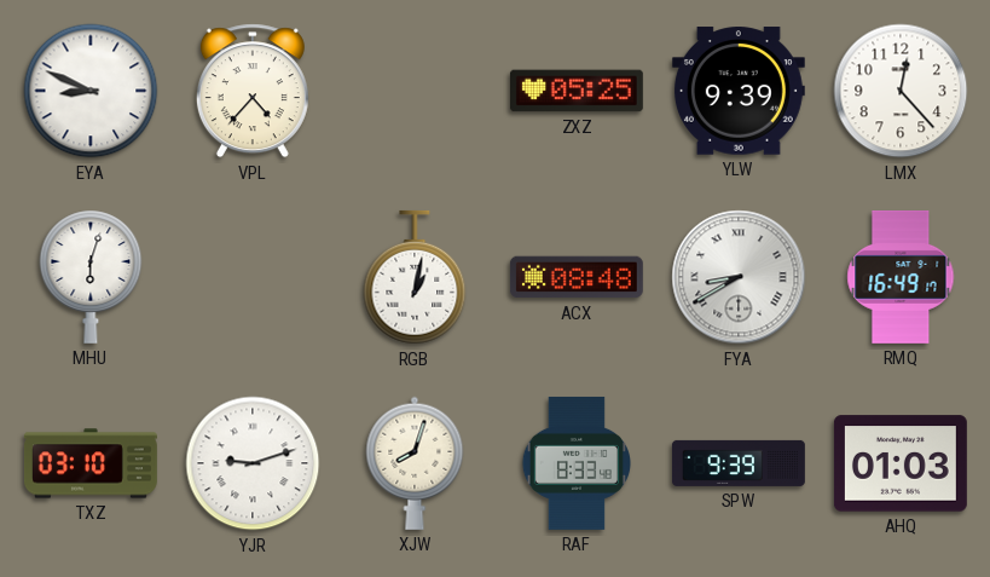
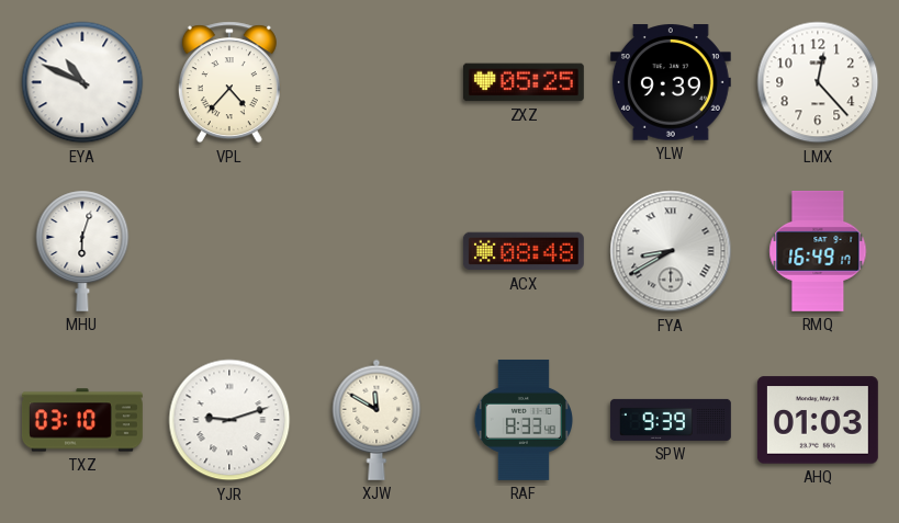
EYA: 8:49 -> 10:49 (82, 82)
RGB: 1:02 -> none (415, 277)
XJW: 8:03 -> 11:50 (377, 420)
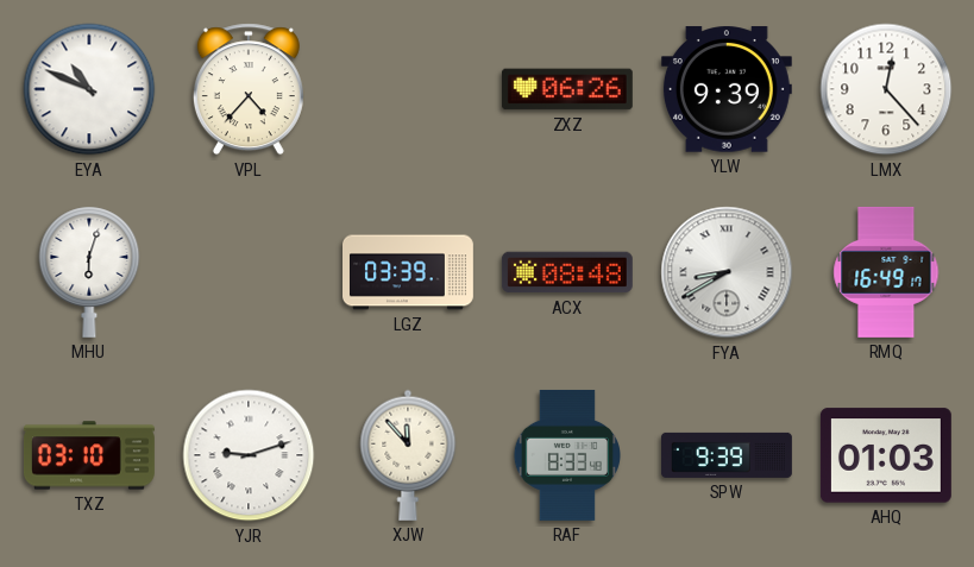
ZXZ: 05:25 -> 06:26 (567, 89)
LGZ: none -> 03:39 (409, 272)
XJW: 11:50 -> 11:53 (408, 455)
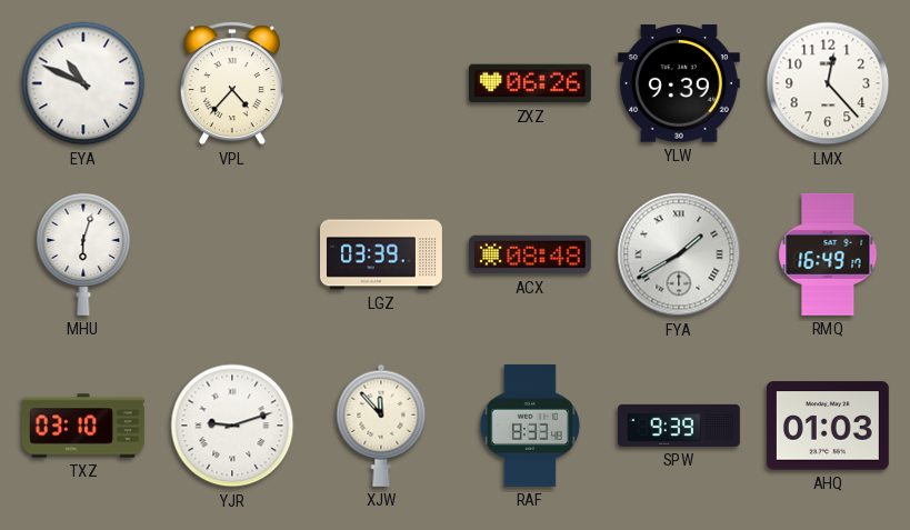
FYA: 8:40 -> 1:40 (679, 254)
